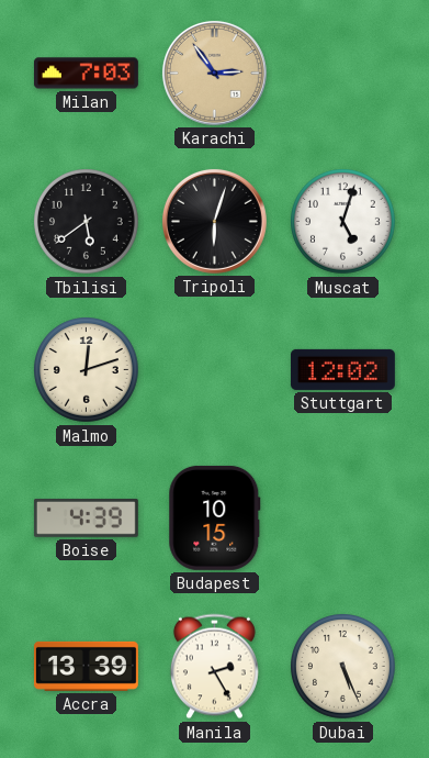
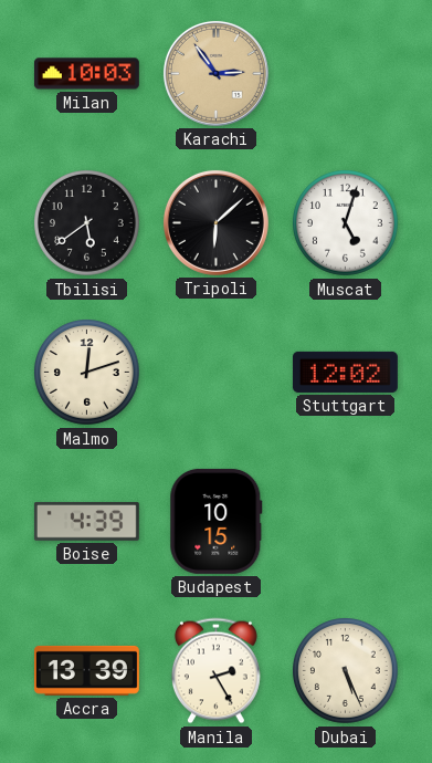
Milan: 7:03 -> 10:03 (86, 74)
Tripoli: 6:03 -> 6:08 (215, 222)
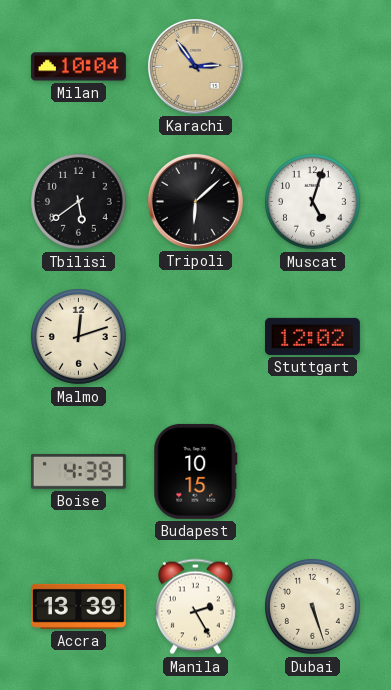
Milan: 10:03 -> 10:04 (78, 67)
Dubai: 5:26 -> 5:27 (313, 607)
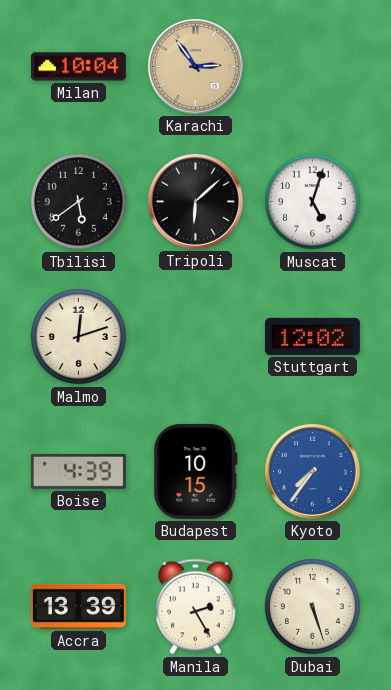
Kyoto: none -> 7:36 (312, 471)
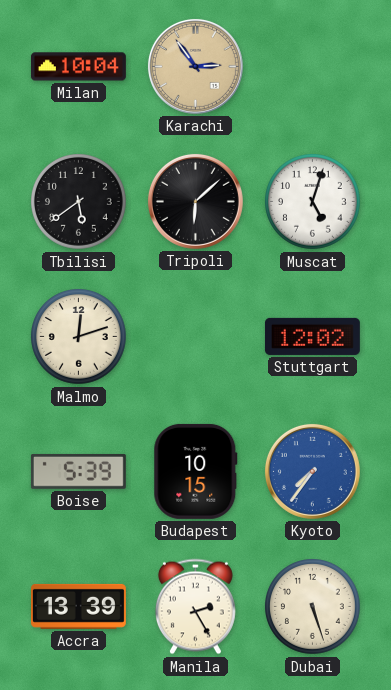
Boise: 4:39 -> 5:39 (78, 471)
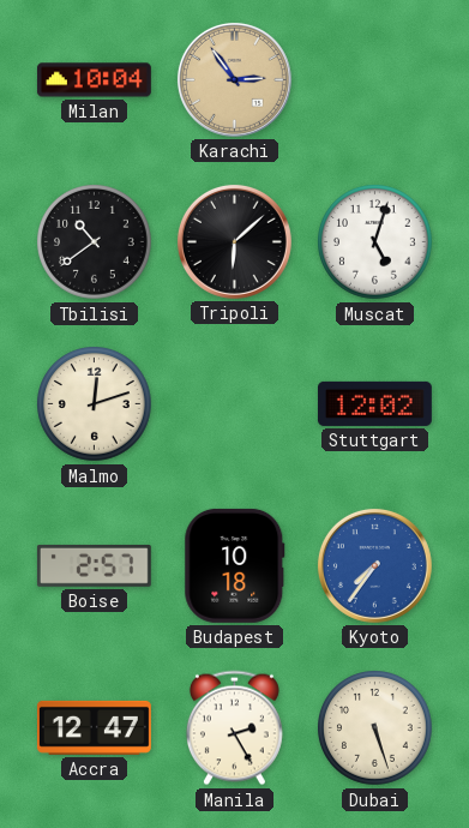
Tbilisi: 5:39 -> 10:39 (95, 242)
Boise: 5:39 -> 2:57 (94, 565)
Budapest: 10:15 -> 10:18 (235, 565)
Accra: 13:39 -> 12:47 (94, 727)
